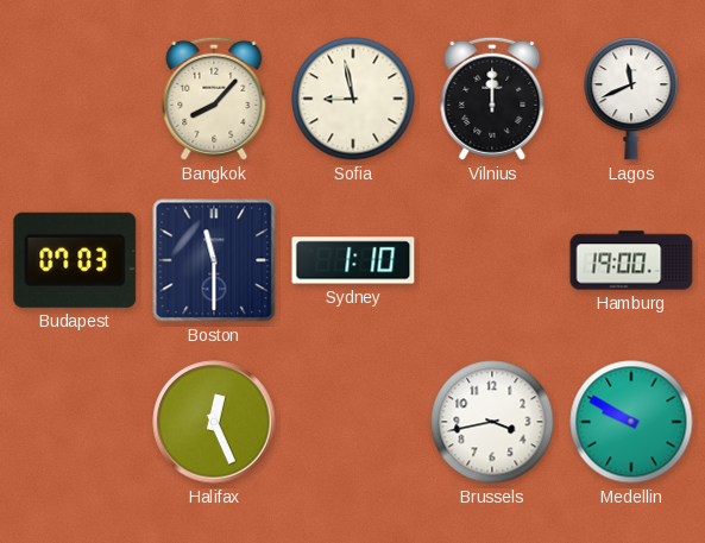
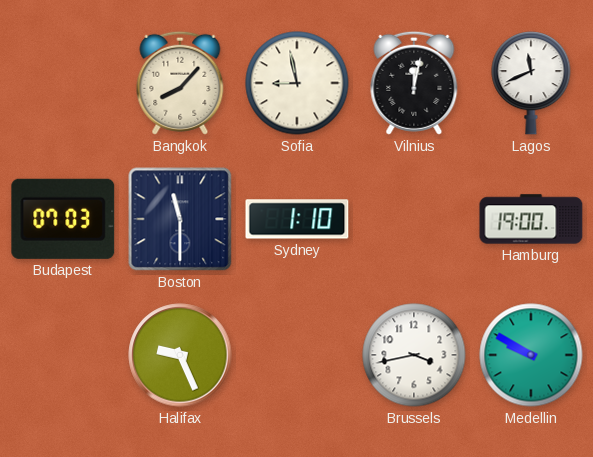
Vilnius: 12:00 -> 12:02 (414, 83)
Halifax: 12:26 -> 9:26 (180, 355)
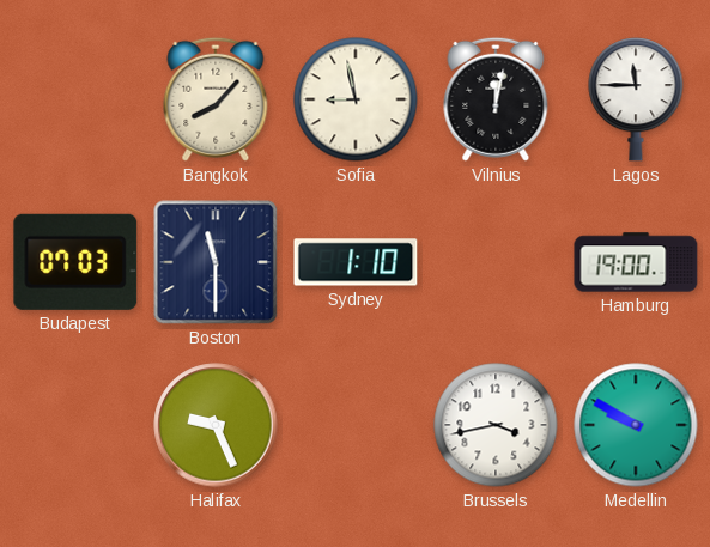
Lagos: 11:41 -> 11:45 (636, 99)
